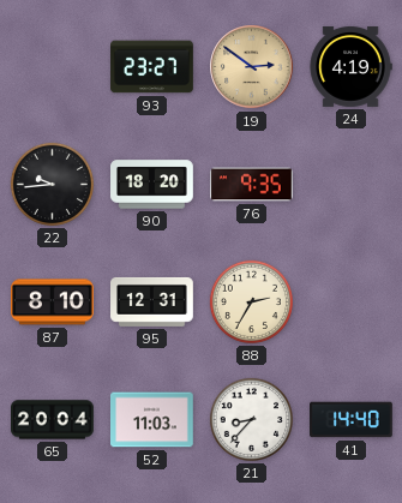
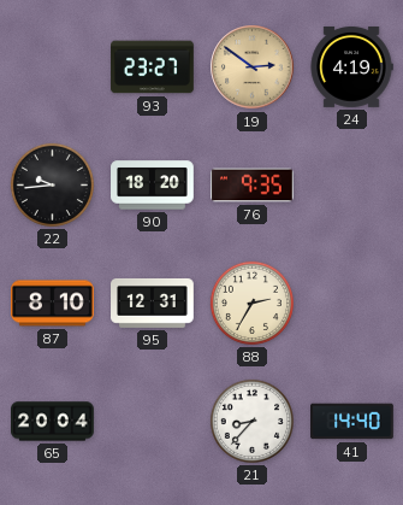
52: 11:03 -> none (152, 420)
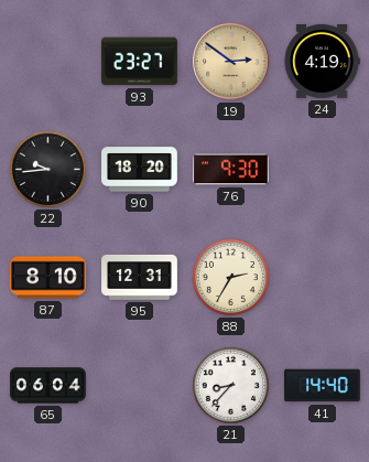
76: 9:35 -> 9:30 (231, 170)
65: 20:04 -> 06:04 (48, 386)
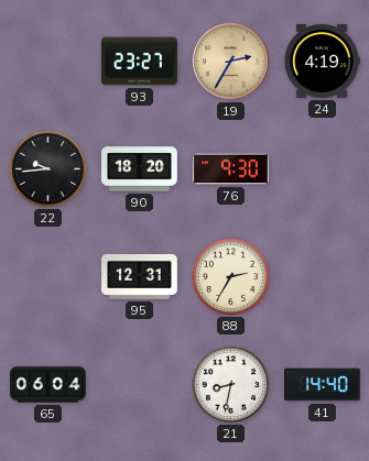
19: 2:51 -> 2:35 (231, 62)
87: 8:10 -> none (48, 278)
21: 8:37 -> 8:32 (230, 384)
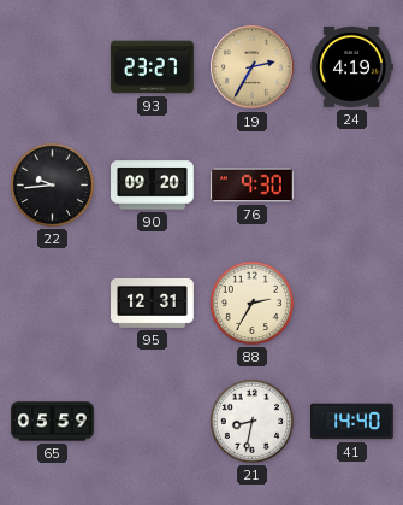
90: 18:20 -> 09:20 (153, 186)
65: 06:04 -> 05:59 (53, 422)
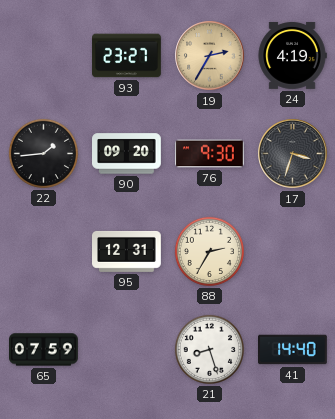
22: 9:44 -> 1:44 (43, 153)
17: none -> 3:33 (293, 154)
65: 05:59 -> 07:59 (44, 350)
21: 8:32 -> 8:27 (209, 349)
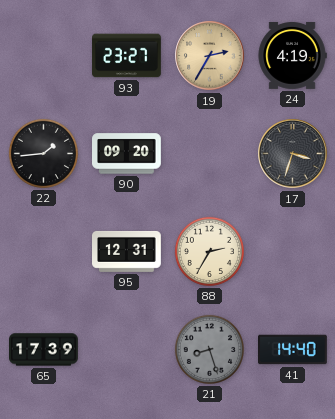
76: 9:30 -> none (210, 154)
65: 07:59 -> 17:39 (44, 350)
21 dial: white -> grey (209, 349)
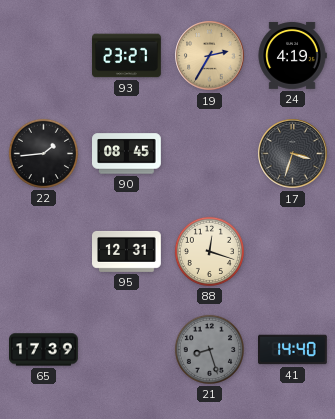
90: 09:20 -> 08:45 (127, 154)
88: 2:35 -> 12:18 (209, 251)
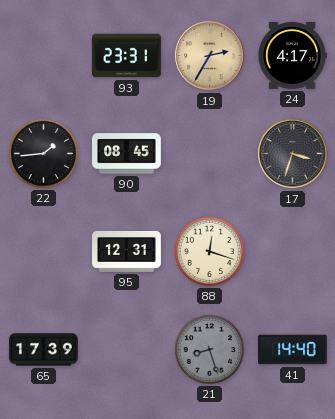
93: 23:27 -> 23:31 (127, 56)
24: 4:19 -> 4:17 (292, 55)
